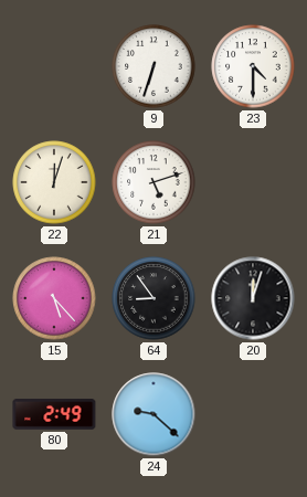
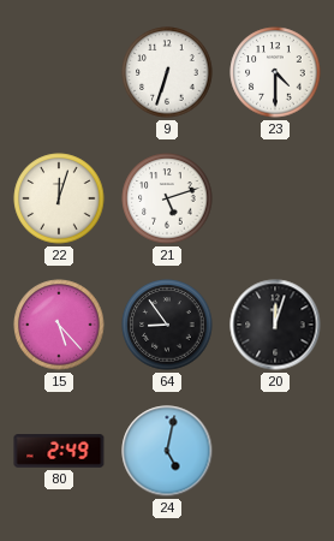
24: 9:22 -> 5:02 (167, 451)
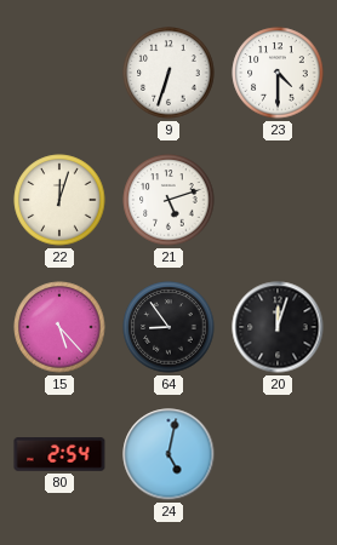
80: 2:49 -> 2:54 (59, 454)
